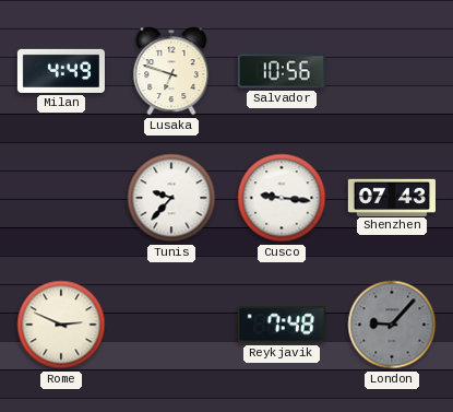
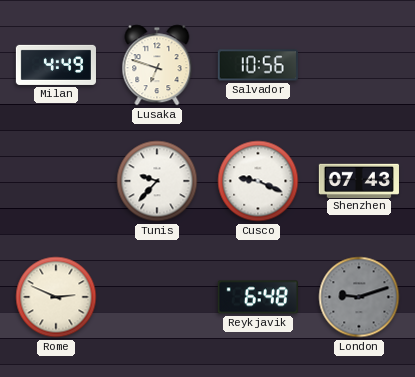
Cusco: 9:16 -> 9:19 (258, 181)
Reykjavik: 7:48 -> 6:48 (258, 297)
London: 9:07 -> 9:12 (359, 297)
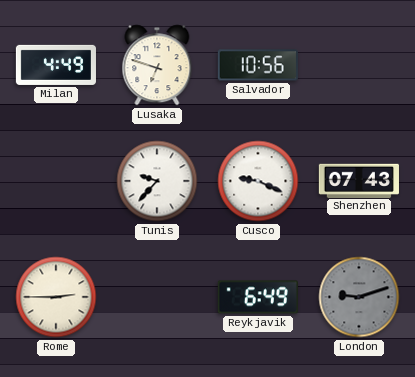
Rome: 2:49 -> 2:45 (56, 297)
Reykjavik: 6:48 -> 6:49 (258, 297)
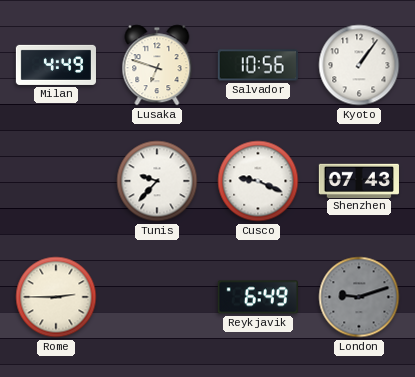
Kyoto: none -> 1:06 (359, 65)
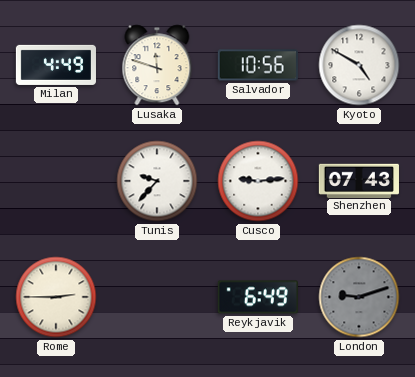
Lusaka: 6:48 -> 11:48 (157, 65)
Kyoto: 1:06 -> 4:50 (359, 65)
Cusco: 9:19 -> 9:14 (258, 181)
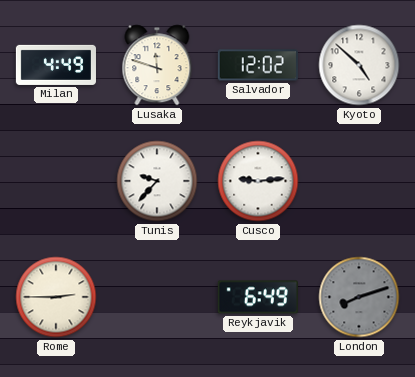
Salvador: 10:56 -> 12:02 (258, 65)
Kyoto: 4:50 -> 4:52 (359, 65)
Shenzhen: 07:43 -> none (359, 180)
London: 9:12 -> 8:12 (359, 297)
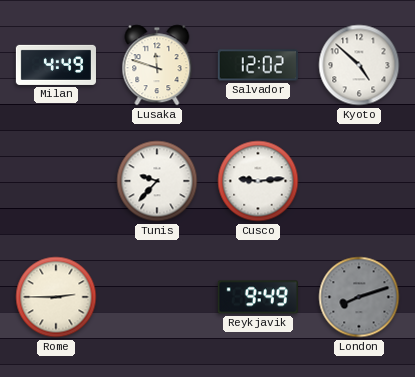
Reykjavik: 6:49 -> 9:49 (258, 297)
